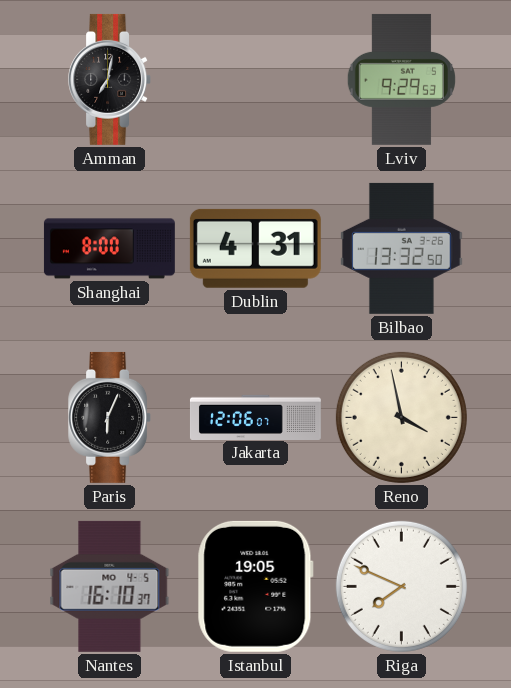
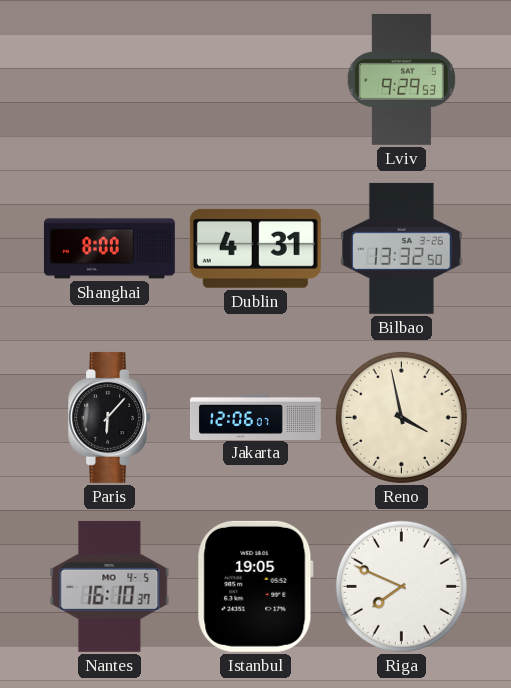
Amman: 7:02 -> none (110, 79)
Paris: 6:04 -> 6:07 (110, 417)
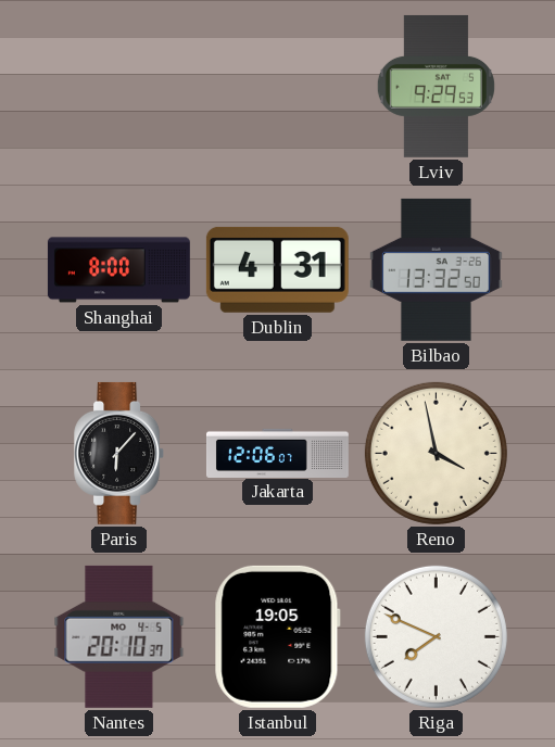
Nantes: 16:10 -> 20:10 (119, 636)
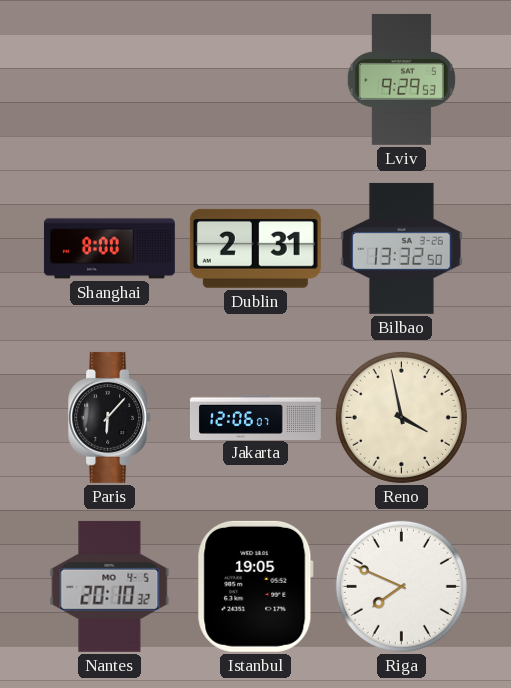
Dublin: 4:31 -> 2:31 (255, 248)
Nantes: 20:10:37 -> 20:10:32 (110, 586)
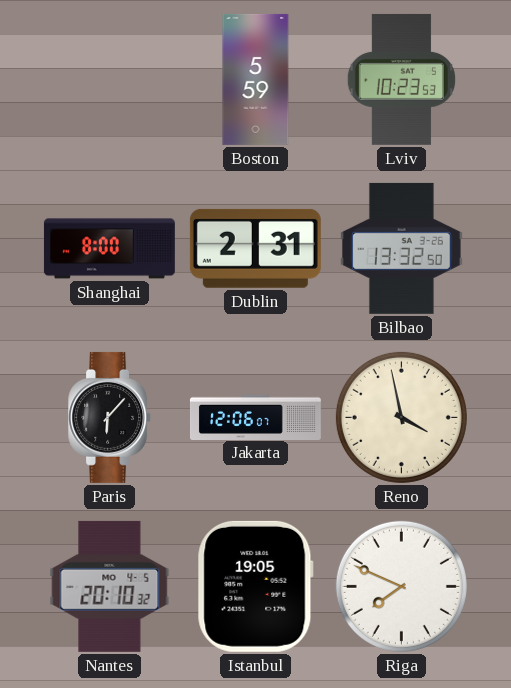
Boston: none -> 5:59 (256, 79)
Lviv: 9:29 -> 10:23 (401, 79)
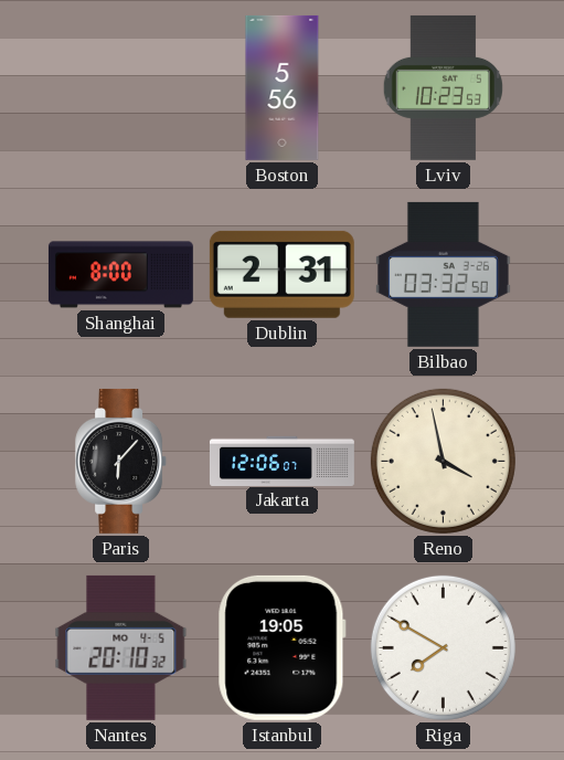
Boston: 5:59 -> 5:56 (283, 87)
Bilbao: 13:32 -> 03:32 (444, 274)
Riga: 7:49 -> 7:50 (443, 647)
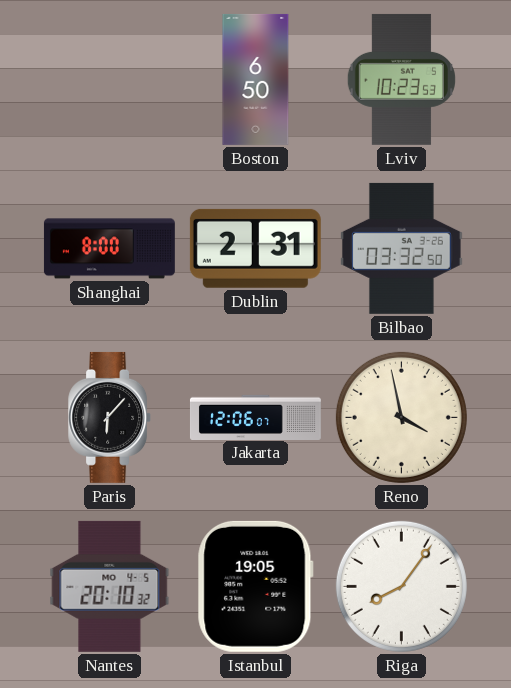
Boston: 5:56 -> 6:50 (256, 79)
Riga: 7:50 -> 8:06 (401, 586)
